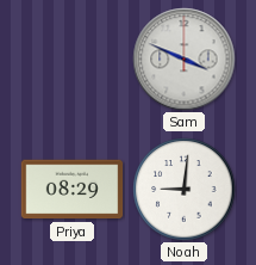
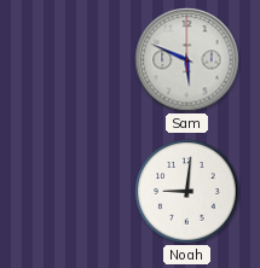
Sam: 3:49 -> 5:49 (187, 60)
Priya: 08:29 -> none (73, 190)
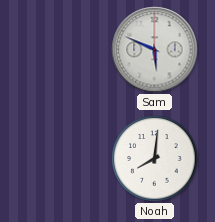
Noah: 9:01 -> 8:01 (155, 159)
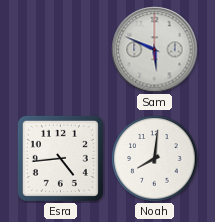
Esra: none -> 4:44 (60, 158)
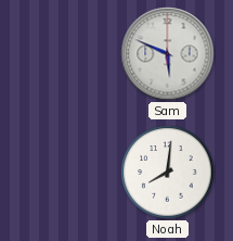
Esra: 4:44 -> none (60, 158)
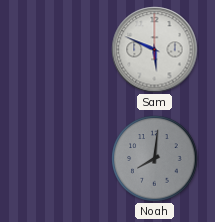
Noah dial: white -> grey (155, 159)
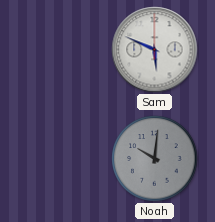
Noah: 8:01 -> 10:01 (155, 159)
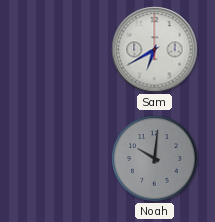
Sam: 5:49 -> 6:40 (155, 50)
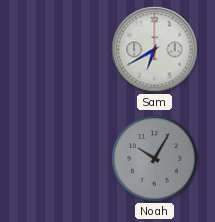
Noah: 10:01 -> 10:05 (155, 159)
